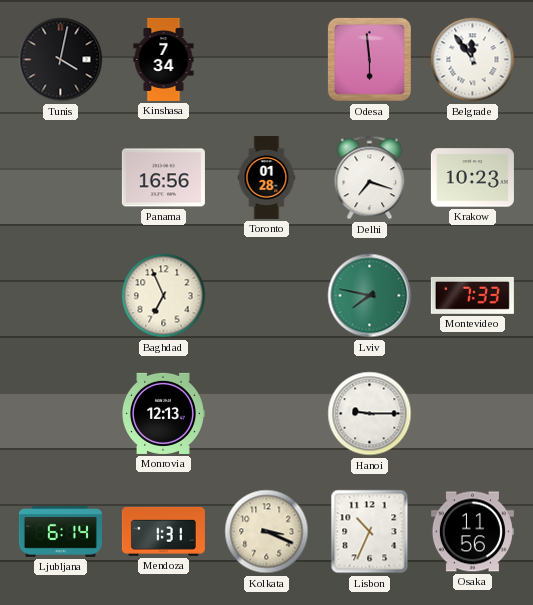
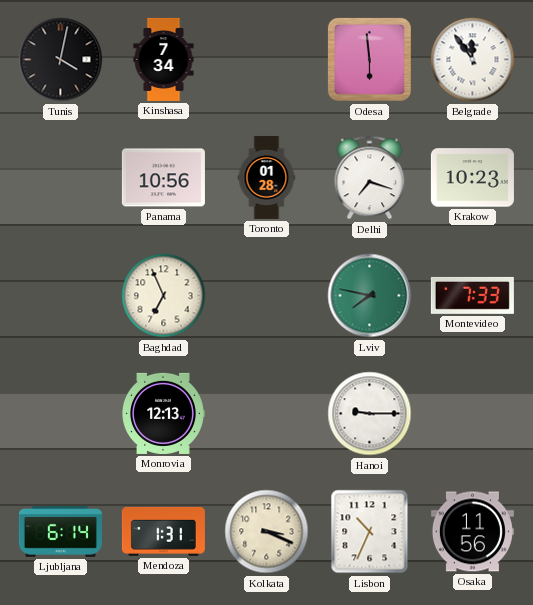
Panama: 16:56 -> 10:56 (163, 178)
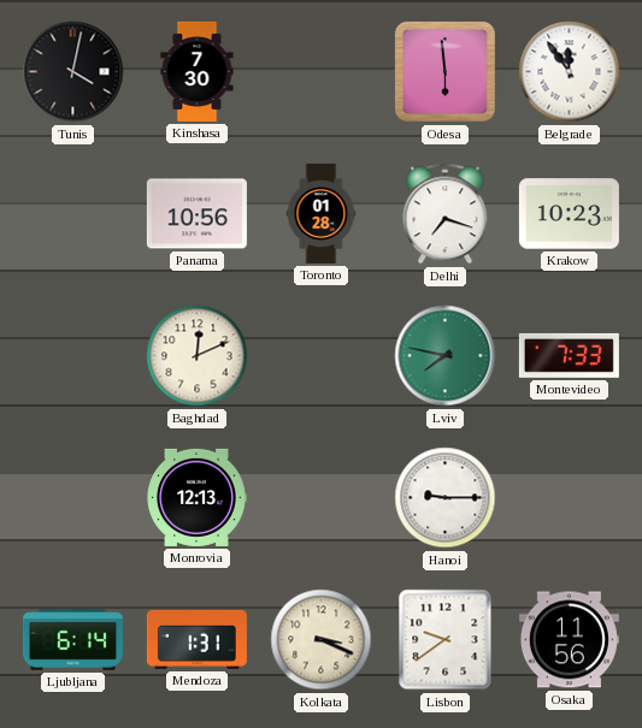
Kinshasa: 7:34 -> 7:30 (198, 71)
Baghdad: 6:56 -> 12:11 (198, 356)
Lisbon: 10:34 -> 9:39 (446, 640)
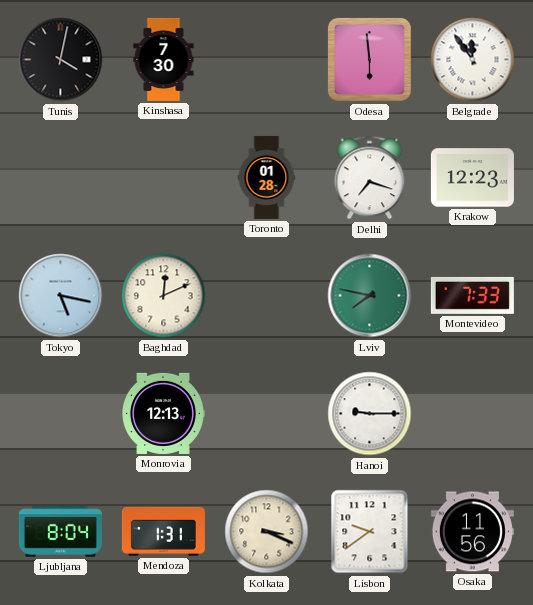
Panama: 10:56 -> none (196, 214)
Krakow: 10:23 -> 12:23 (472, 178)
Tokyo: none -> 5:17 (61, 296)
Ljubljana: 6:14 -> 8:04 (60, 532)
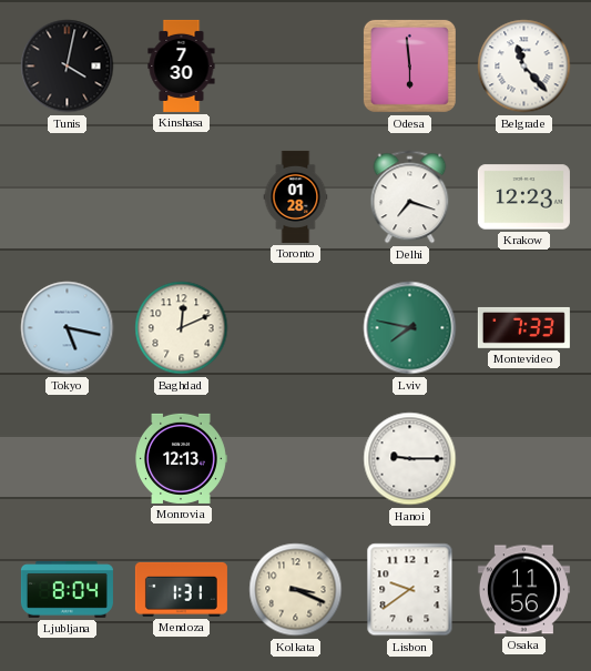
Belgrade: 11:54 -> 11:23 (524, 67)
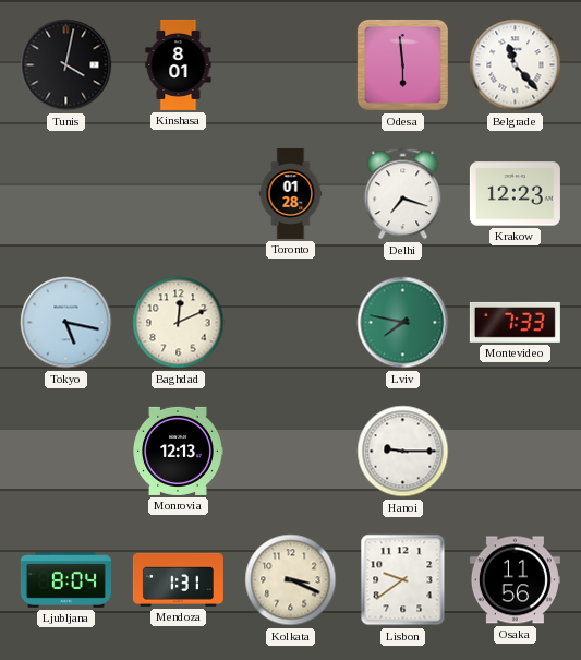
Kinshasa: 7:30 -> 8:01 (179, 64)
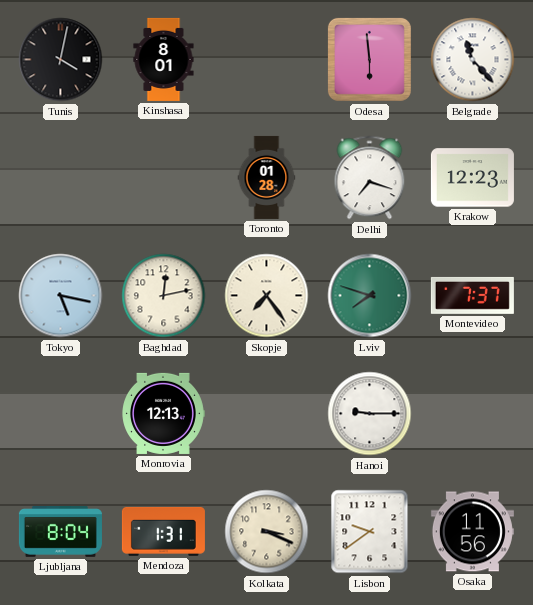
Baghdad: 12:11 -> 12:13 (164, 296)
Skopje: none -> 7:24 (267, 296)
Lviv: 7:47 -> 7:48 (370, 296)
Montevideo: 7:33 -> 7:37 (472, 295)
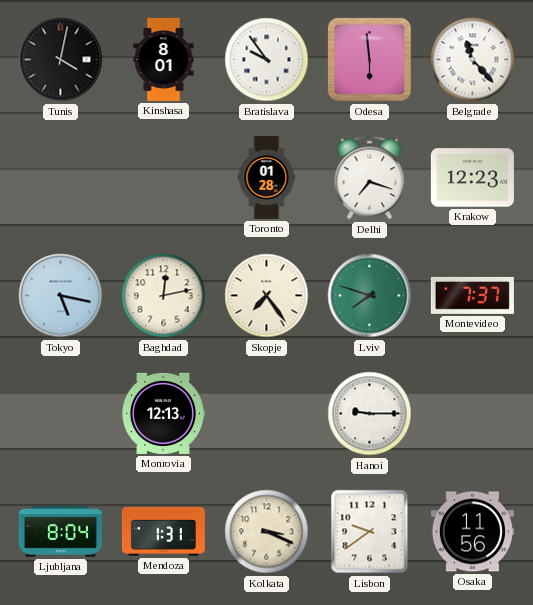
Bratislava: none -> 9:54 (267, 60)
